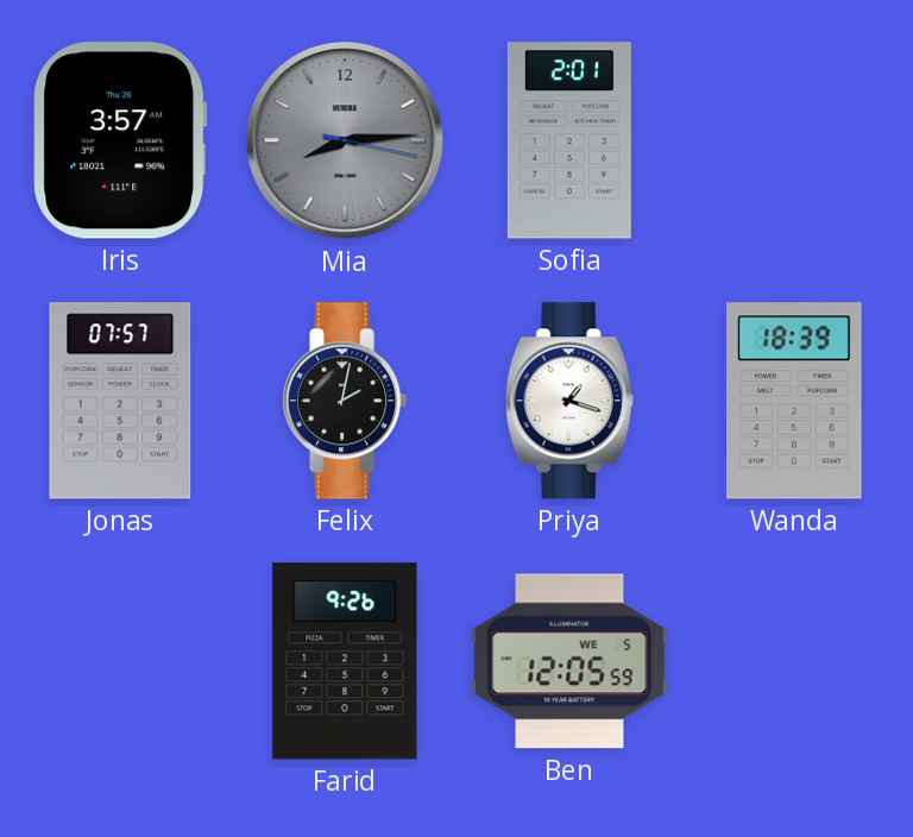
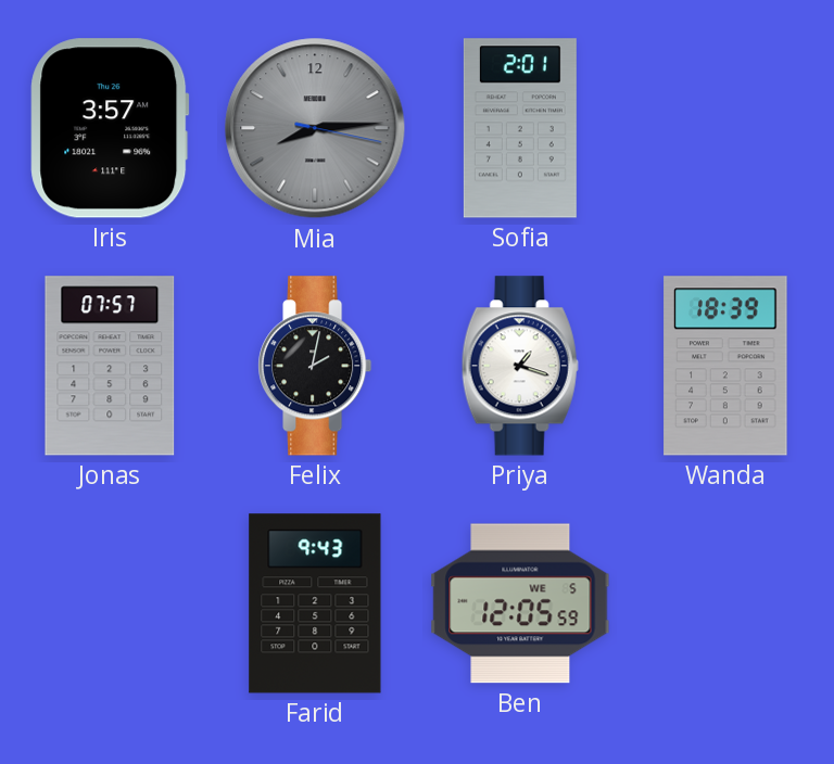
Farid: 9:26 -> 9:43 (315, 603)
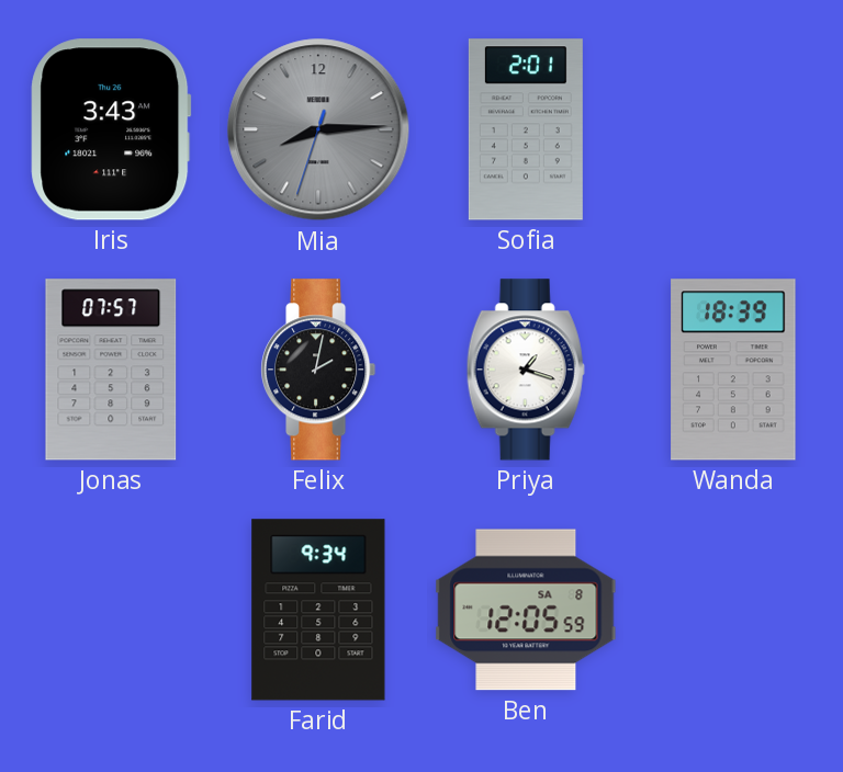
Iris: 3:57 -> 3:43 (111, 129)
Mia: 8:14:17 -> 8:14:33 (318, 129)
Farid: 9:43 -> 9:34 (318, 610)
Ben date: WE 5 -> SA 8 (526, 610)
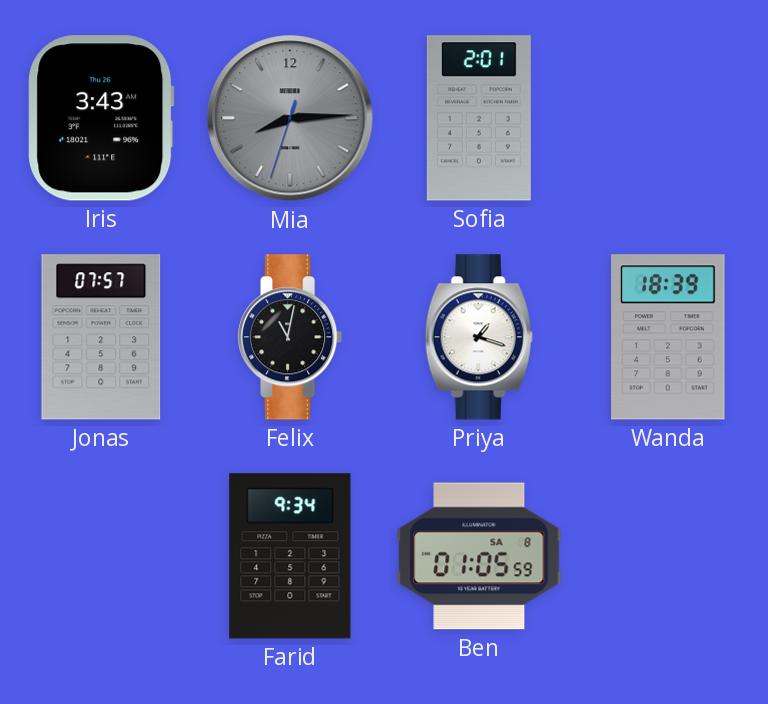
Felix: 2:02 -> 11:02 (291, 337)
Ben: 12:05 -> 01:05 (479, 556)
